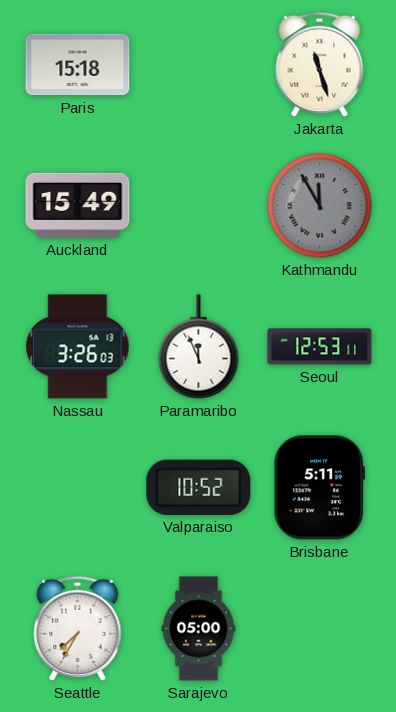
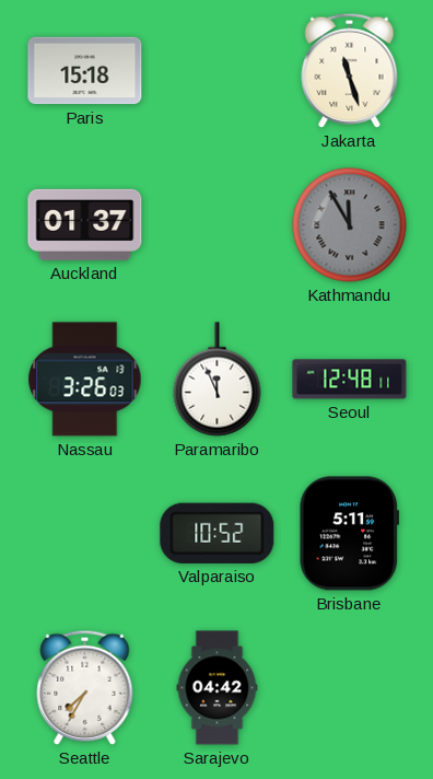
Auckland: 15:49 -> 01:37 (85, 224)
Seoul: 12:53 -> 12:48 (350, 380)
Sarajevo: 05:00 -> 04:42 (218, 688)
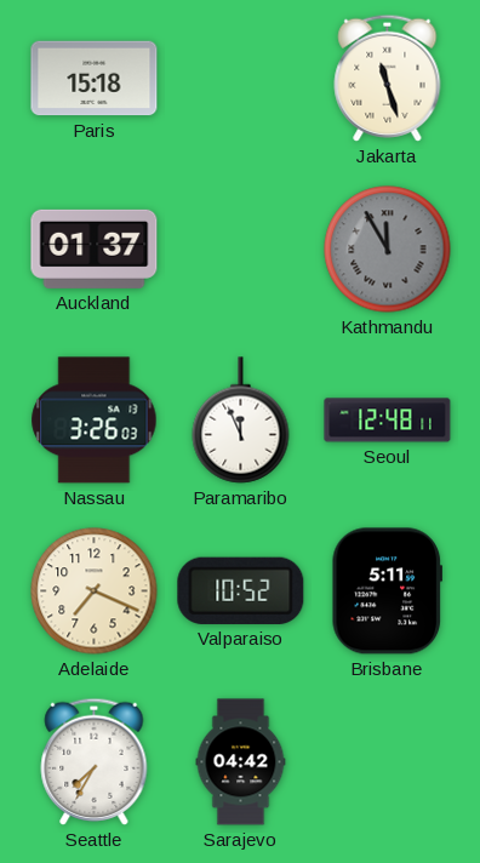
Adelaide: none -> 7:19 (95, 591)
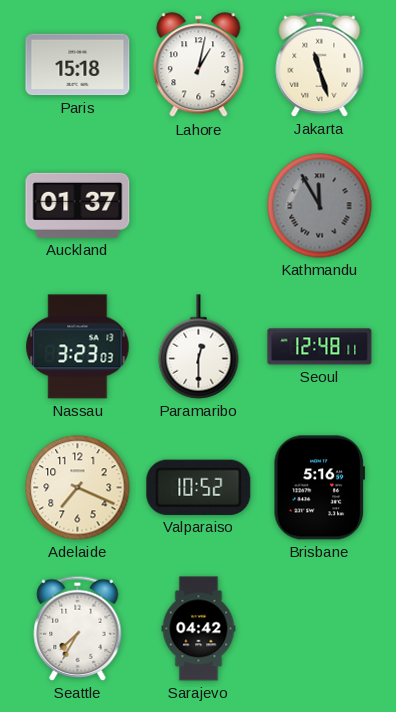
Lahore: none -> 1:02 (199, 65)
Nassau: 3:26 -> 3:23 (78, 347)
Paramaribo: 11:56 -> 12:30 (199, 347)
Brisbane: 5:11 -> 5:16 (319, 488)
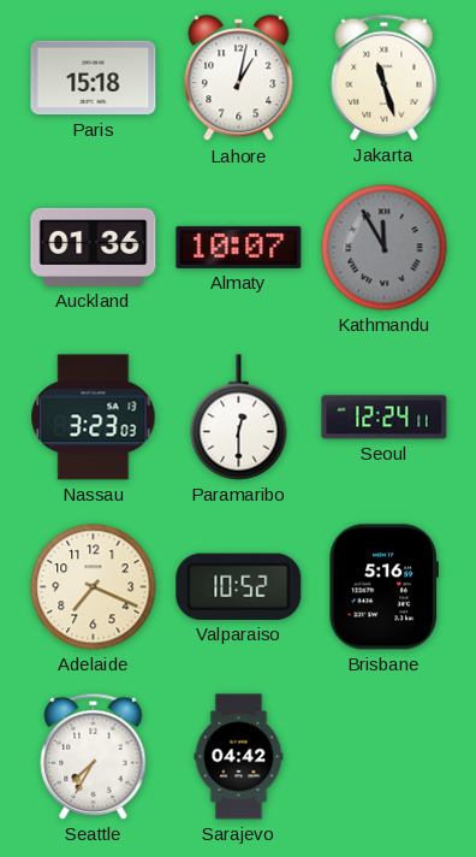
Auckland: 01:37 -> 01:36 (94, 247)
Almaty: none -> 10:07 (239, 247)
Seoul: 12:48 -> 12:24 (385, 418)
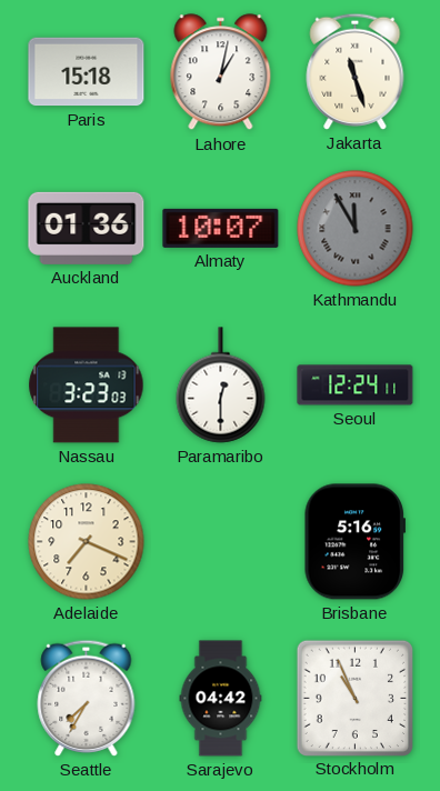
Valparaiso: 10:52 -> none (239, 586)
Stockholm: none -> 10:56 (354, 698)
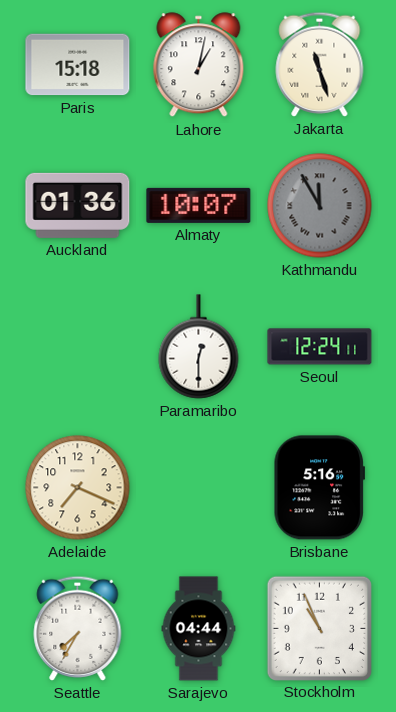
Nassau: 3:23 -> none (87, 386)
Sarajevo: 04:42 -> 04:44 (199, 629)
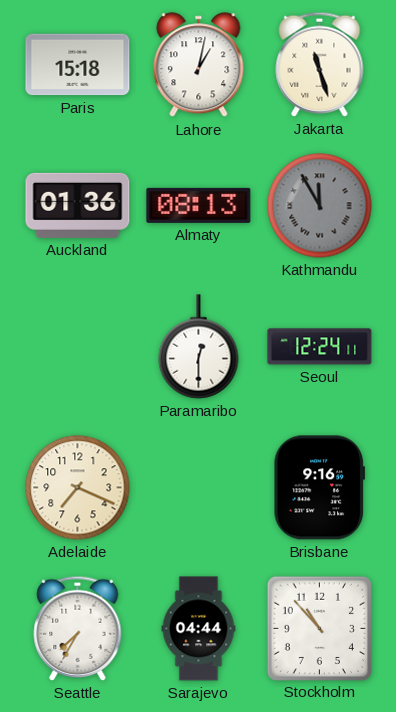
Almaty: 10:07 -> 08:13 (199, 205)
Brisbane: 5:16 -> 9:16 (319, 488)
Stockholm: 10:56 -> 10:53 (319, 628)
